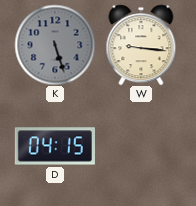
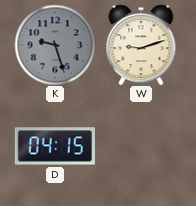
K: 5:27 -> 9:27 (55, 45)
W: 9:16 -> 9:12 (141, 45)
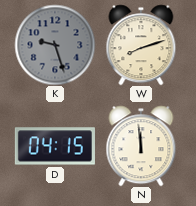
W: 9:12 -> 8:12 (141, 45)
N: none -> 11:59 (141, 146)
